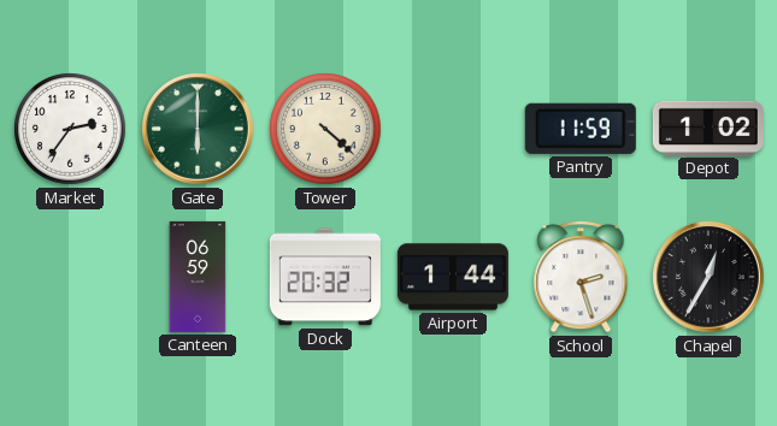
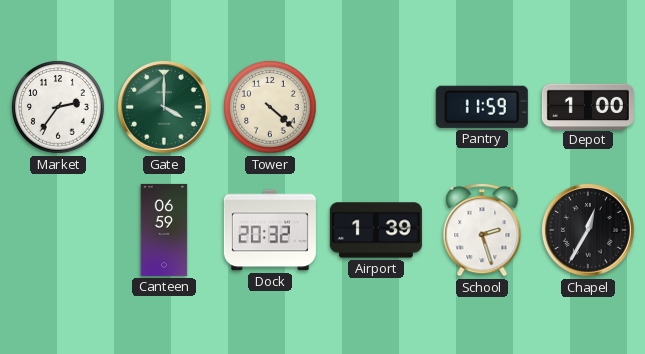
Gate: 6:00 -> 4:00 (164, 107)
Depot: 1:02 -> 1:00 (588, 106)
Airport: 1:44 -> 1:39 (376, 230)
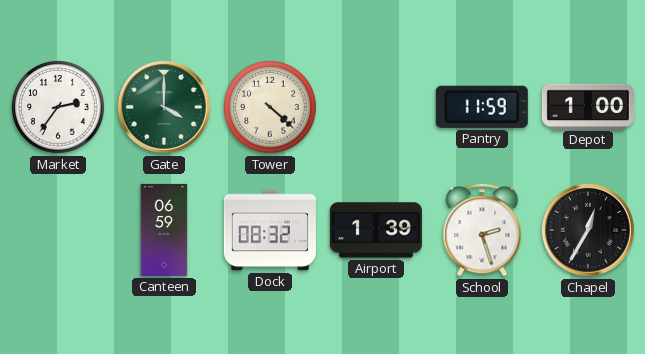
Dock: 20:32 -> 08:32 (270, 230)
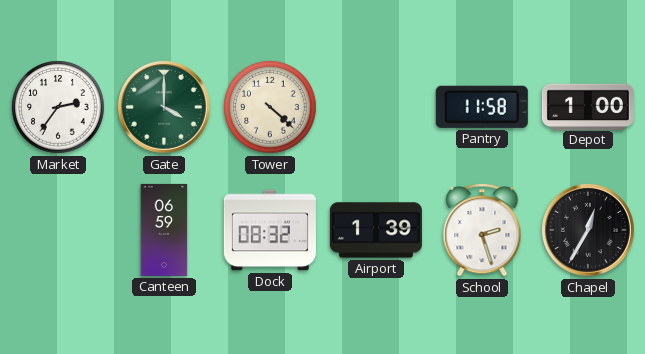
Pantry: 11:59 -> 11:58 (482, 107)
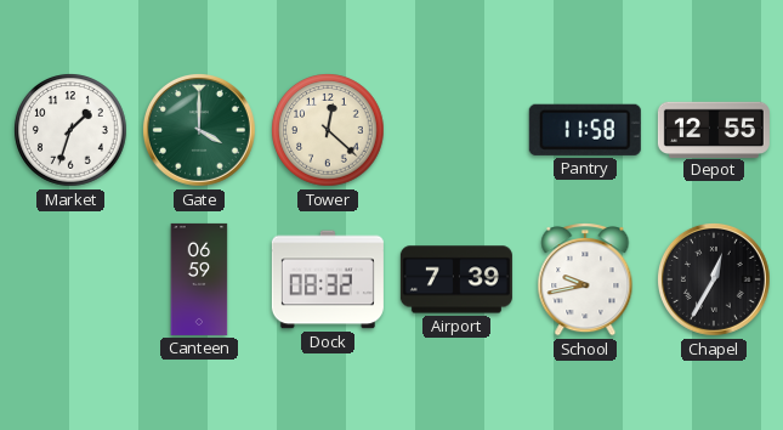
Market: 2:36 -> 1:33 (70, 130)
Tower: 4:22 -> 12:22 (328, 130)
Depot: 1:00 -> 12:55 (714, 129)
Airport: 1:39 -> 7:39 (456, 279)
School: 2:27 -> 9:43 (585, 281)
